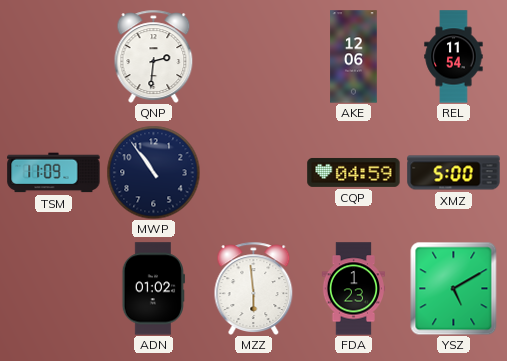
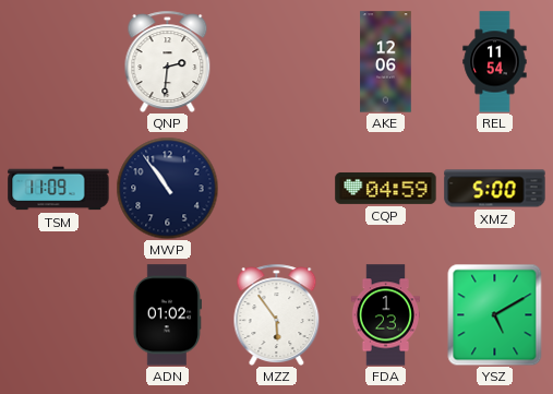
MZZ: 5:59 -> 5:54 (277, 314)
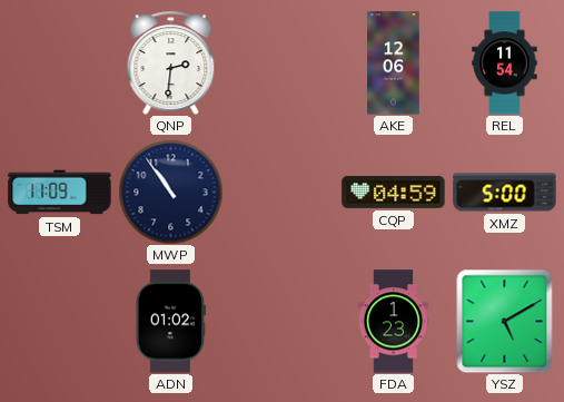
MZZ: 5:54 -> none (277, 314)
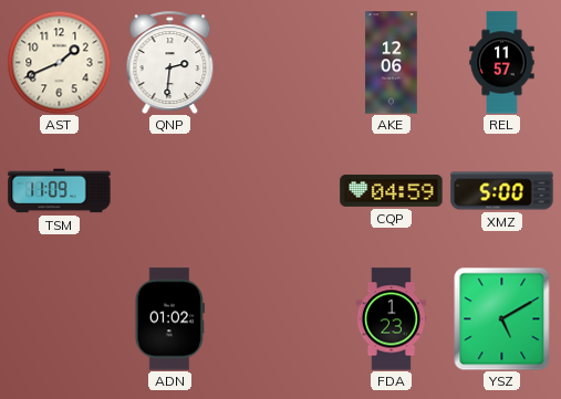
AST: none -> 1:41 (59, 62)
REL: 11:54 -> 11:57 (502, 63)
MWP: 10:54 -> none (170, 192)
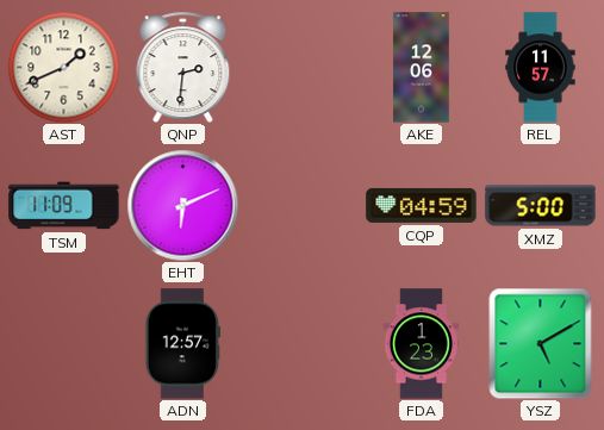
EHT: none -> 6:11 (182, 205)
ADN: 01:02 -> 12:57 (182, 344)
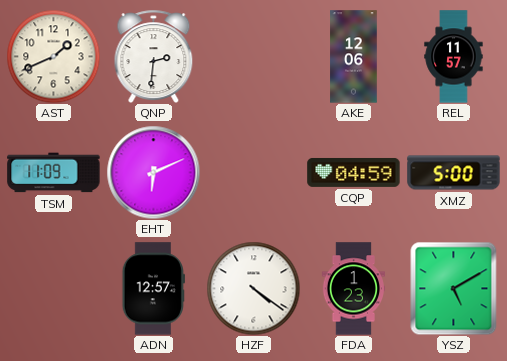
HZF: none -> 4:21 (253, 288)
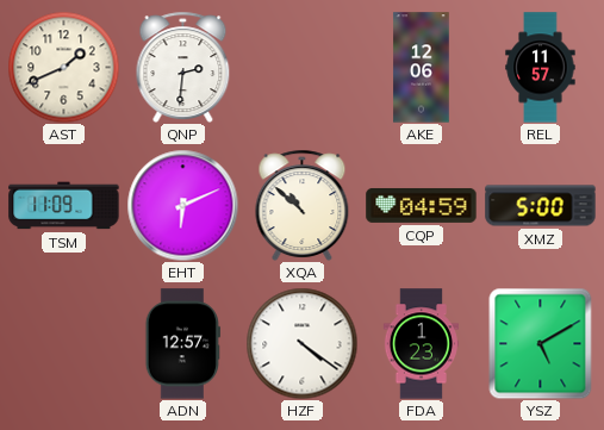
XQA: none -> 10:52 (303, 205)
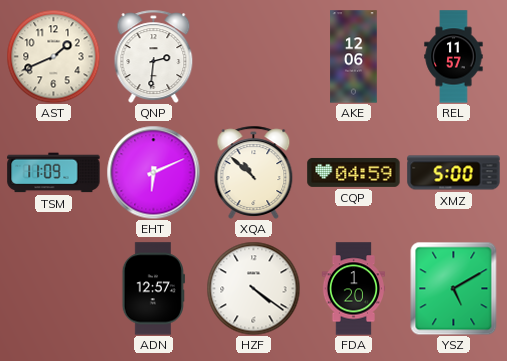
FDA: 1:23 -> 1:20 (354, 289)
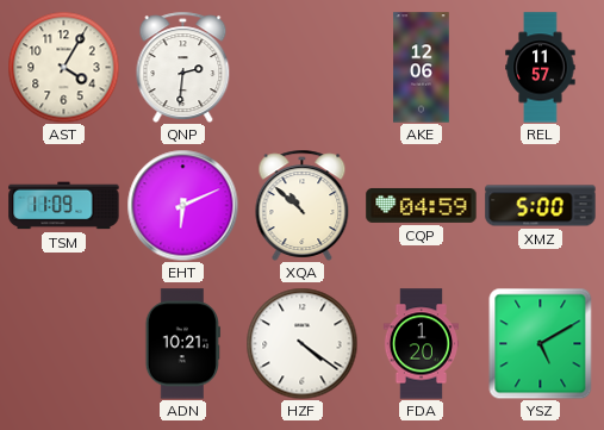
AST: 1:41 -> 4:05 (63, 67)
ADN: 12:57 -> 10:21 (182, 344)
